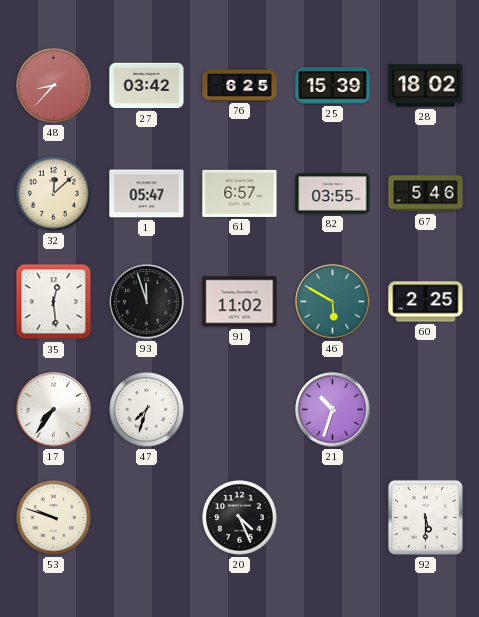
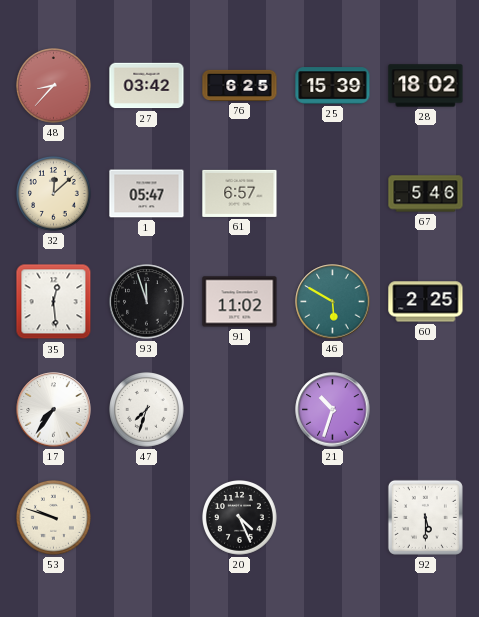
82: 03:55 -> none (333, 194)
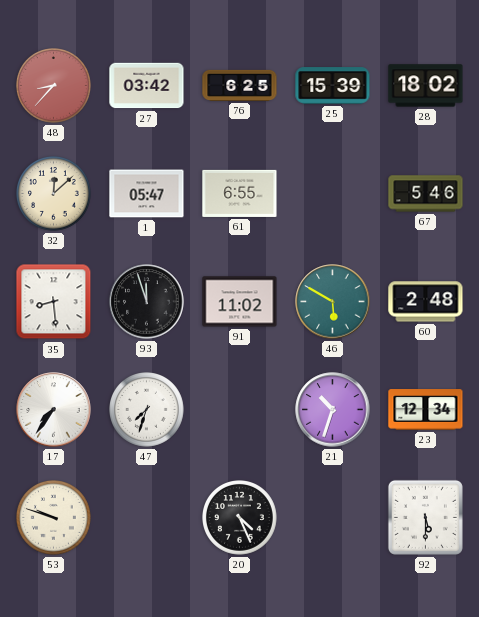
61: 6:57 -> 6:55 (240, 193)
35: 12:29 -> 8:29 (54, 302)
60: 2:25 -> 2:48 (426, 302)
23: none -> 12:34 (426, 410)
